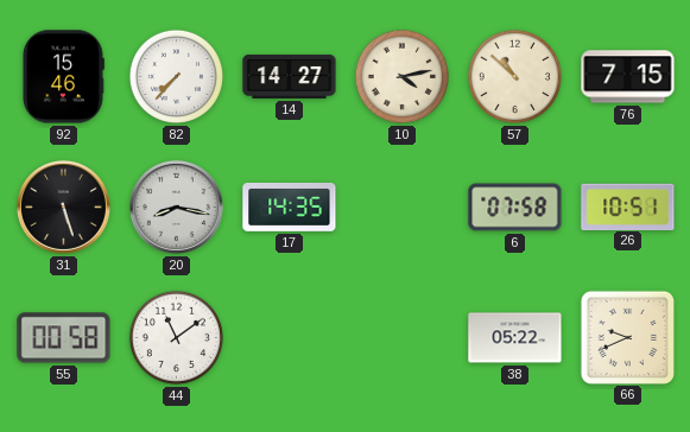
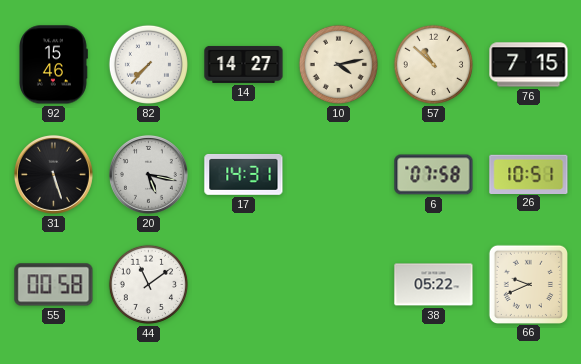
20: 8:17 -> 5:17 (148, 174)
17: 14:35 -> 14:31 (244, 174)
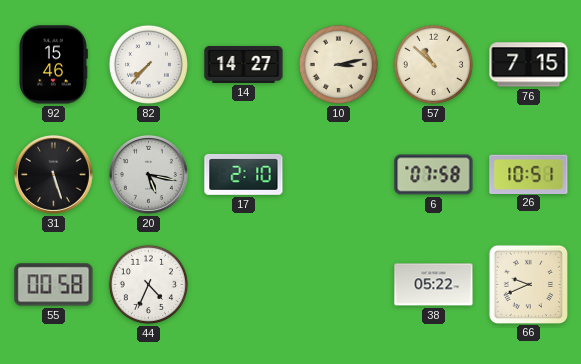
10: 4:13 -> 3:13 (338, 64)
17: 14:31 -> 2:10 (244, 174)
44: 11:09 -> 4:34 (148, 284)
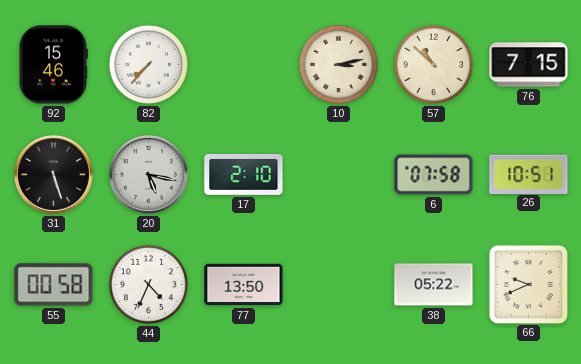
14: 14:27 -> none (244, 64)
77: none -> 13:50 (244, 285)
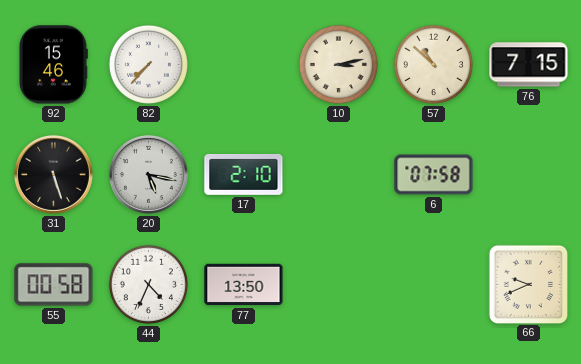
26: 10:51 -> none (529, 174)
38: 05:22 -> none (434, 285)
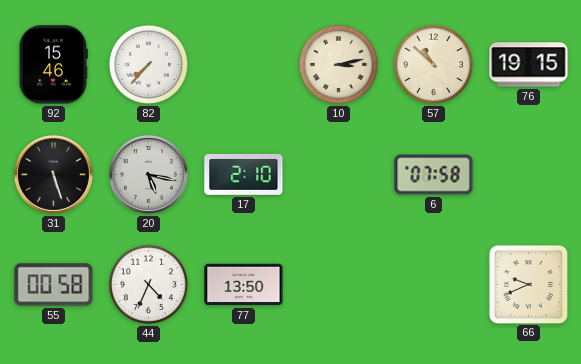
76: 7:15 -> 19:15 (529, 65)
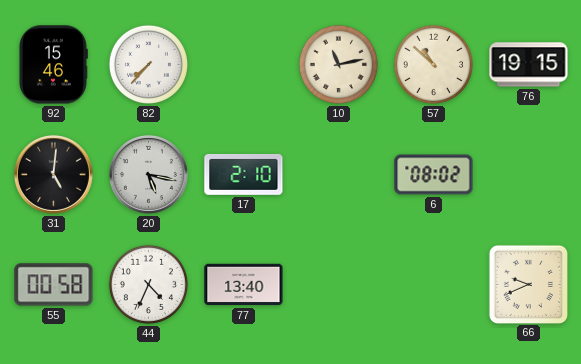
10: 3:13 -> 11:13 (338, 64)
31: 5:27 -> 5:01 (53, 174)
6: 07:58 -> 08:02 (434, 175)
77: 13:50 -> 13:40 (244, 285)
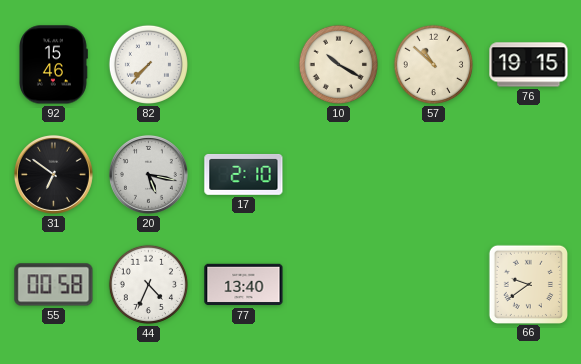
10: 11:13 -> 10:20 (338, 64)
31: 5:01 -> 6:51 (53, 174)
6: 08:02 -> none (434, 175)
66: 9:41 -> 9:39 (528, 284)
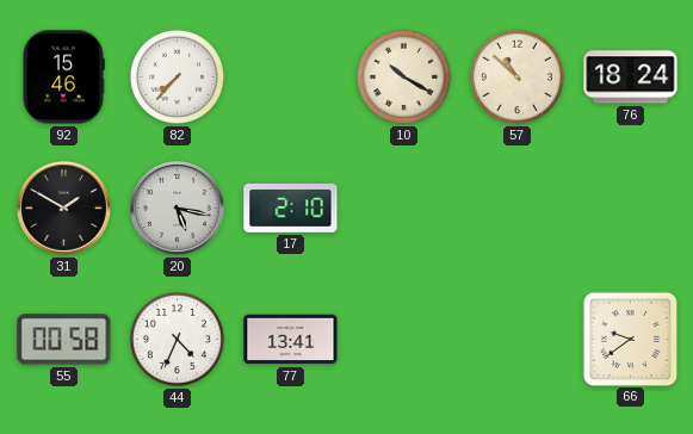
76: 19:15 -> 18:24 (631, 77)
31: 6:51 -> 1:50 (63, 207)
77: 13:40 -> 13:41 (291, 340)
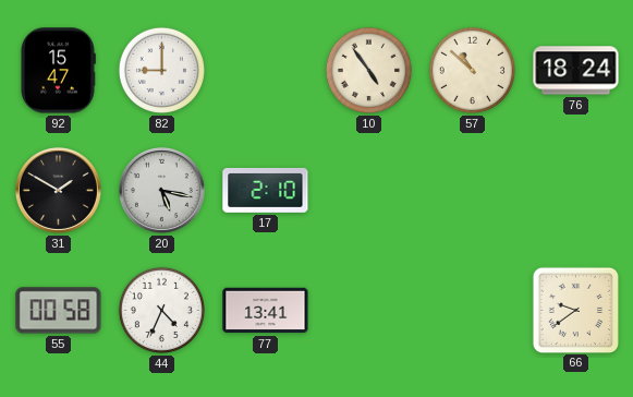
92: 15:46 -> 15:47 (59, 71)
82: 7:37 -> 9:00 (161, 70)
10: 10:20 -> 4:54 (368, 70)
